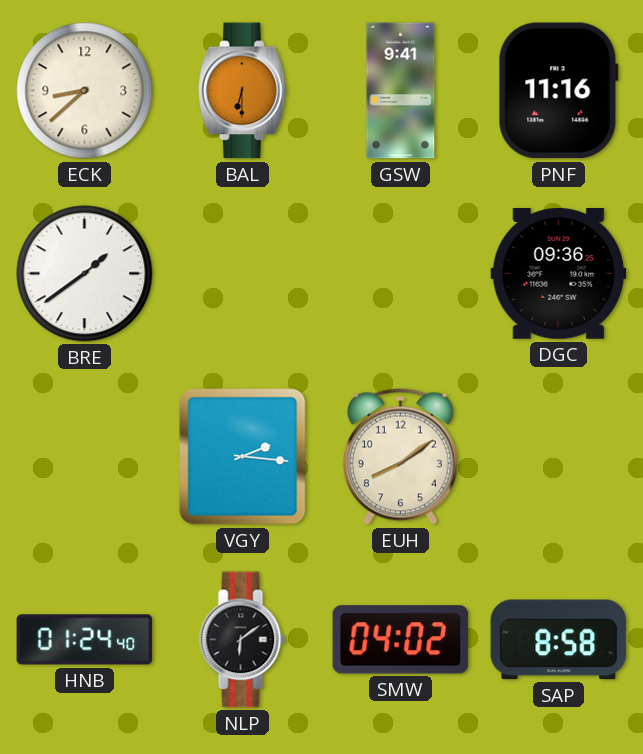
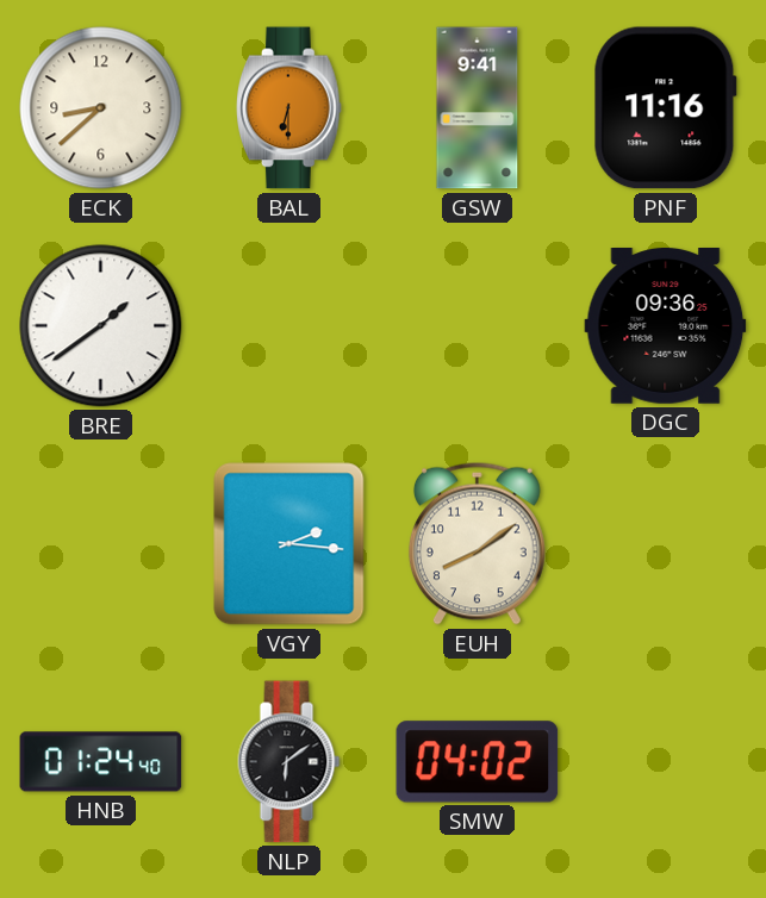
SAP: 8:58 -> none (559, 640)
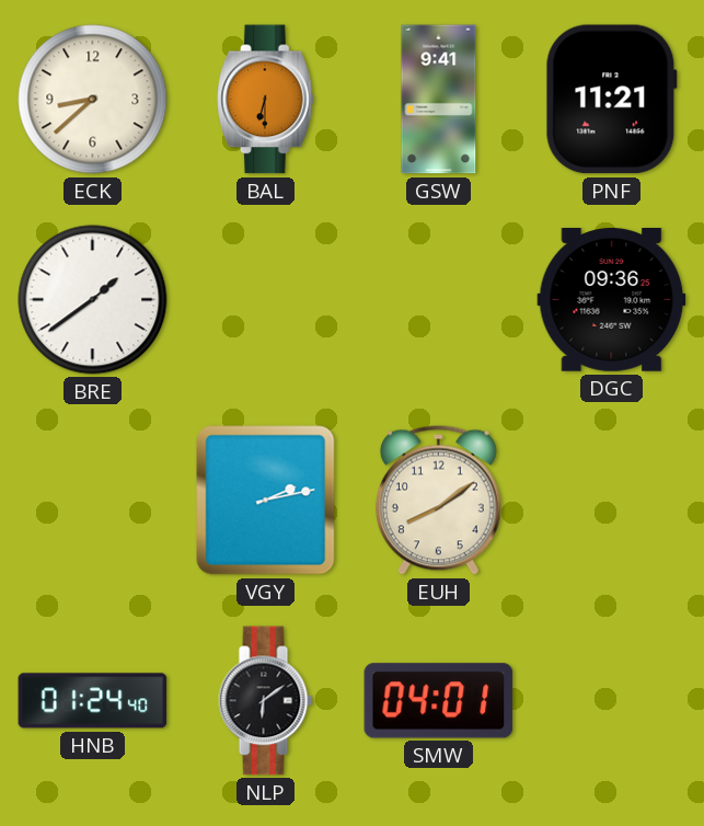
PNF: 11:16 -> 11:21 (611, 100)
VGY: 2:16 -> 2:13 (266, 501)
SMW: 04:02 -> 04:01 (439, 701)
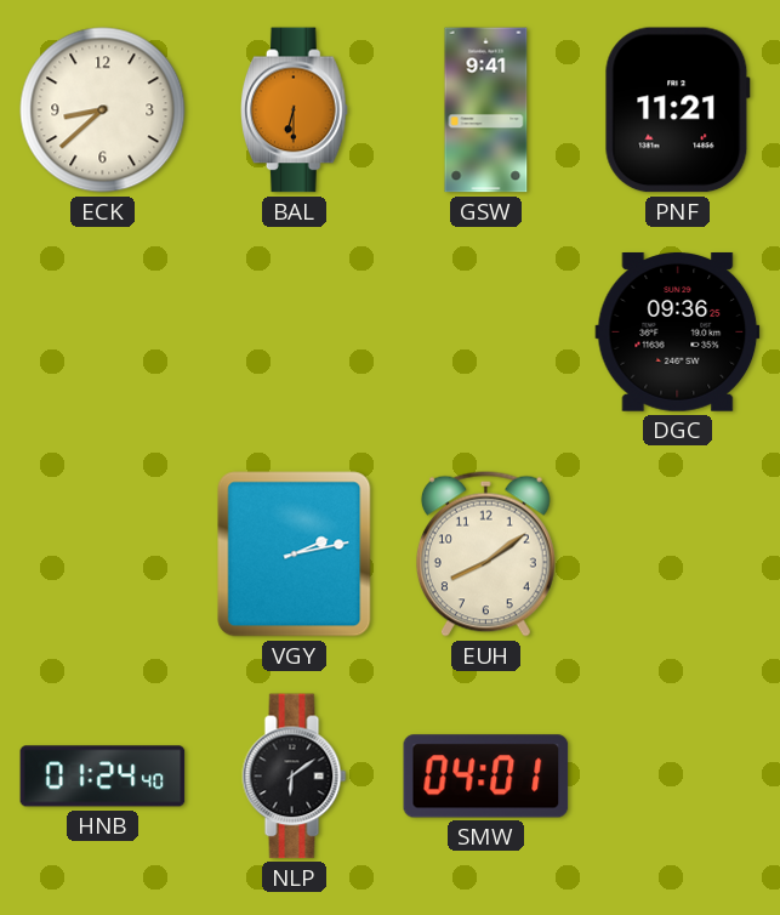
BRE: 1:39 -> none (93, 300)
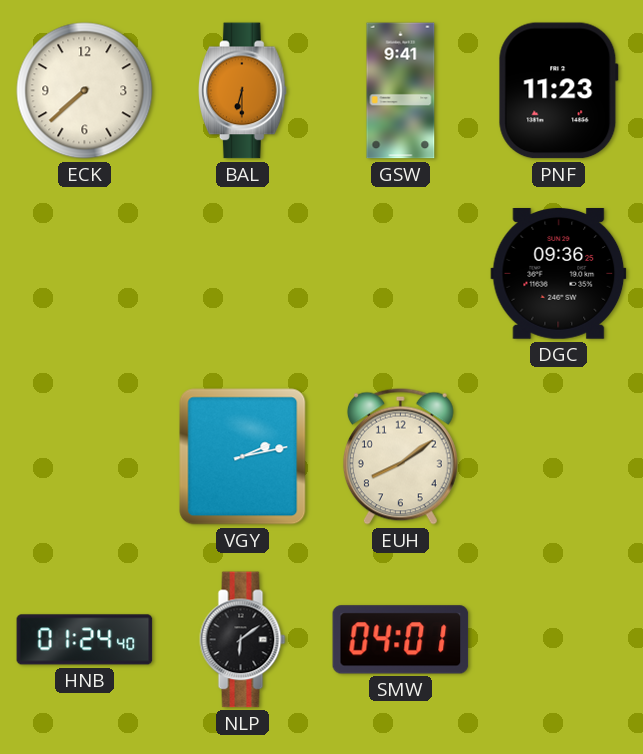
ECK: 8:38 -> 7:38 (85, 91)
PNF: 11:21 -> 11:23 (558, 91)
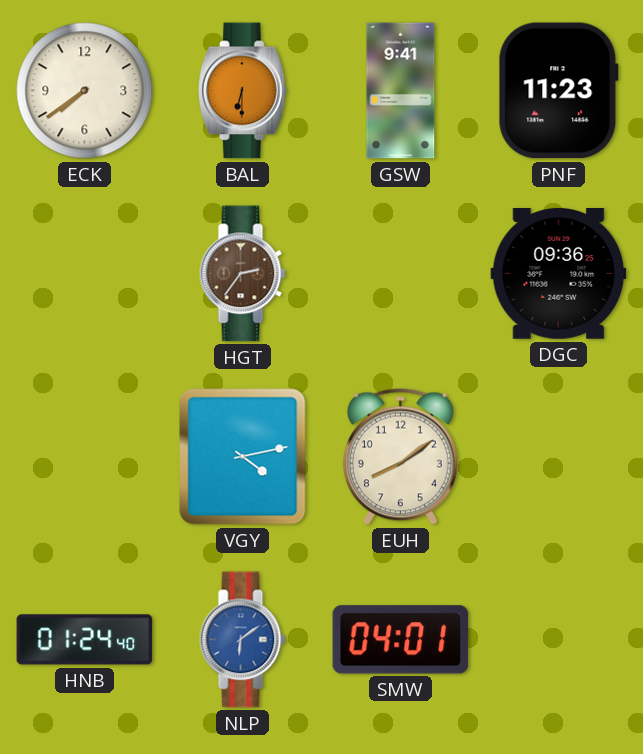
ECK: 7:38 -> 7:39 (85, 91)
HGT: none -> 2:36 (243, 274)
VGY: 2:13 -> 4:13 (243, 457)
NLP dial: black -> blue (243, 640)
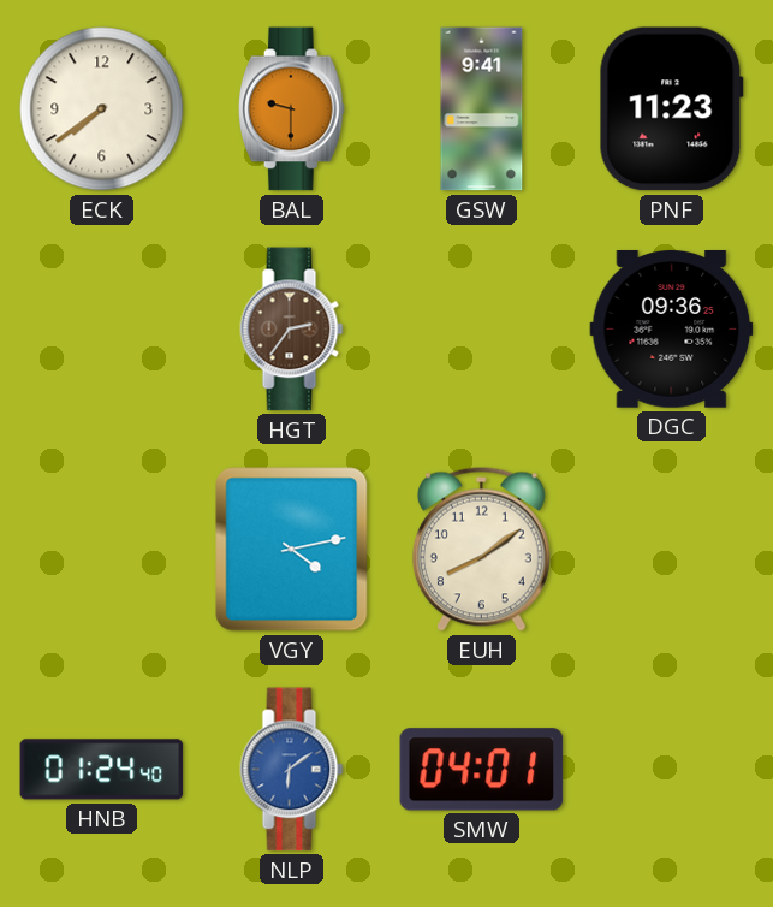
BAL: 6:30 -> 9:30 (292, 109)
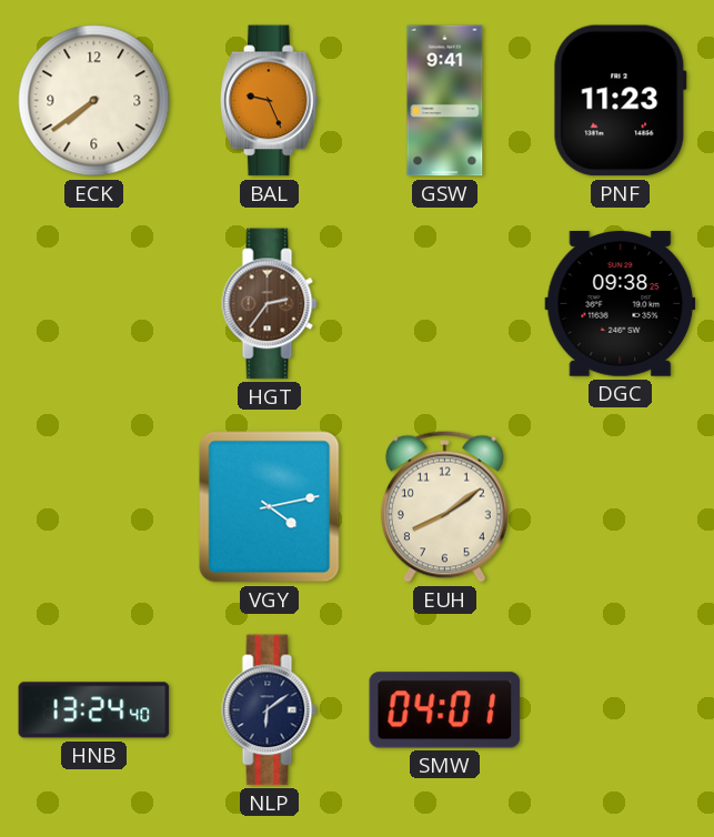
BAL: 9:30 -> 9:26 (270, 101)
DGC: 09:36 -> 09:38 (621, 304)
HNB: 01:24 -> 13:24 (94, 710)
NLP dial: blue -> navy (270, 710)
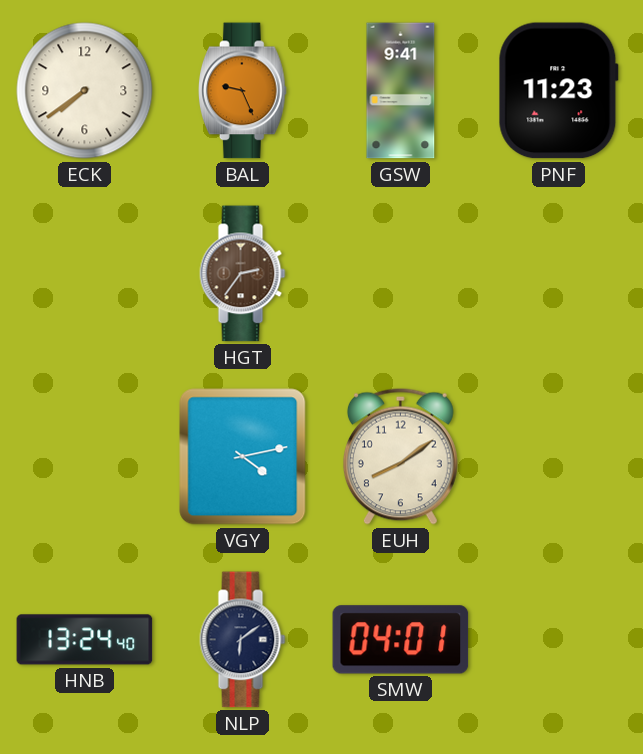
DGC: 09:38 -> none (621, 304)
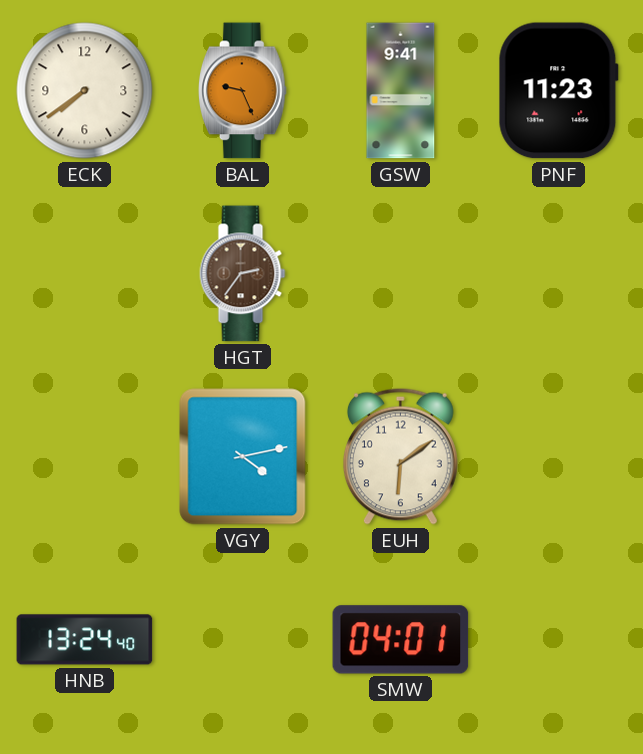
EUH: 8:09 -> 6:09 (400, 456)
NLP: 6:09 -> none (243, 640)
